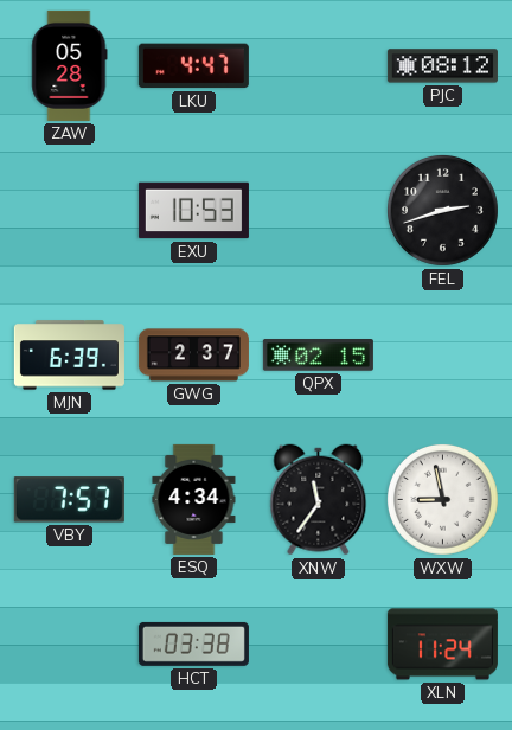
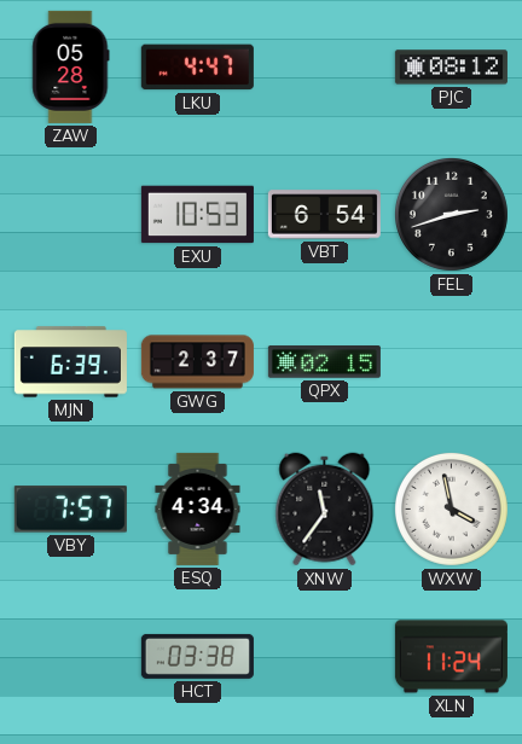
VBT: none -> 6:54 (324, 215)
WXW: 8:58 -> 3:58 (451, 508)
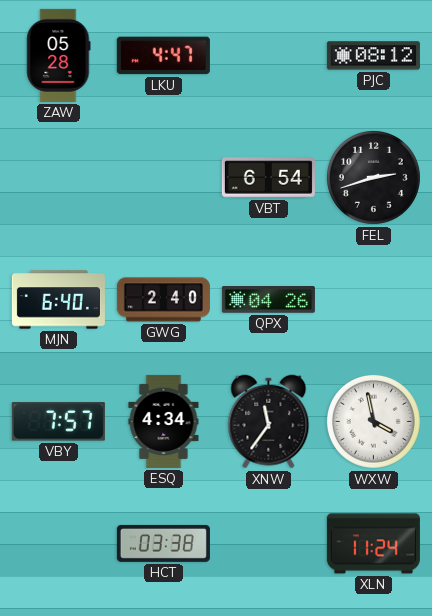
EXU: 10:53 -> none (197, 215)
MJN: 6:39 -> 6:40 (58, 300)
GWG: 2:37 -> 2:40 (163, 300)
QPX: 02:15 -> 04:26 (268, 300)
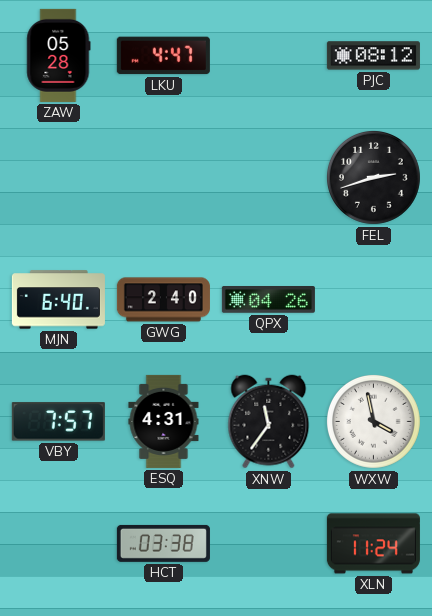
VBT: 6:54 -> none (268, 178)
ESQ: 4:34 -> 4:31 (164, 421)
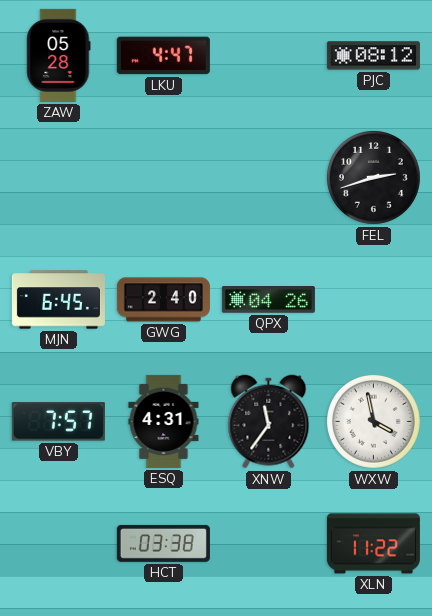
MJN: 6:40 -> 6:45 (58, 300)
XLN: 11:24 -> 11:22 (373, 544)
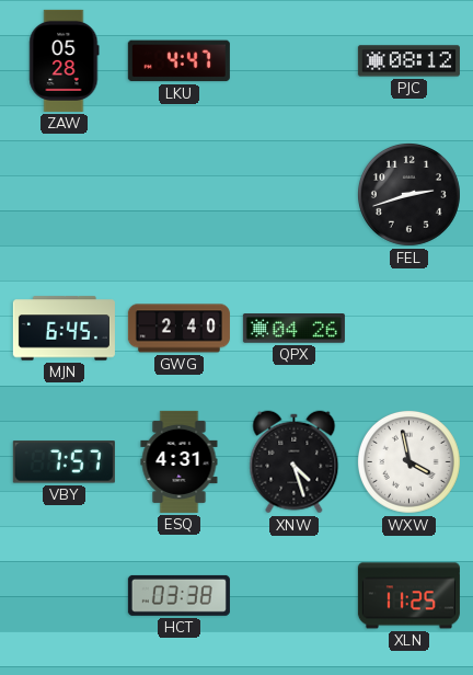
XNW: 11:36 -> 4:27 (295, 462)
XLN: 11:22 -> 11:25 (408, 596)
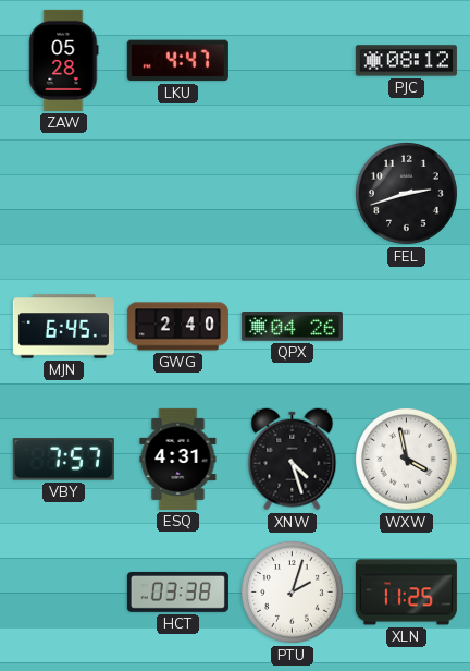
PTU: none -> 2:03 (292, 591)
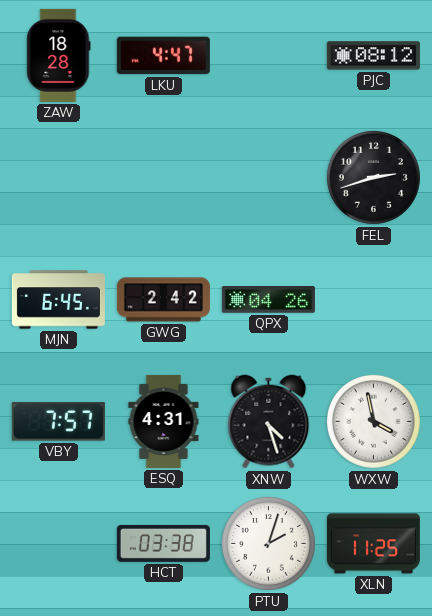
ZAW: 05:28 -> 18:28 (59, 55)
GWG: 2:40 -> 2:42 (163, 300)
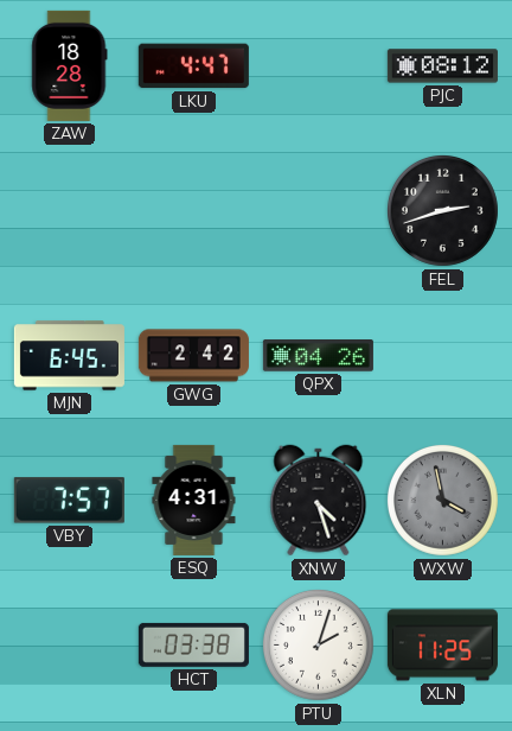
WXW dial: white -> grey (442, 500)
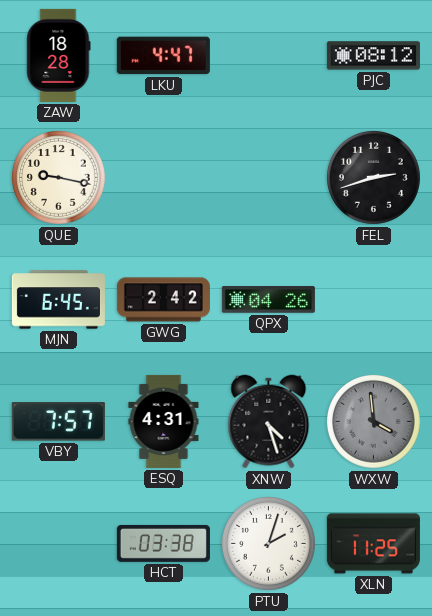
QUE: none -> 9:17 (58, 177)
WXW: 3:58 -> 3:59 (373, 421)
